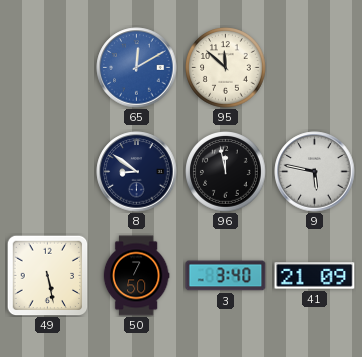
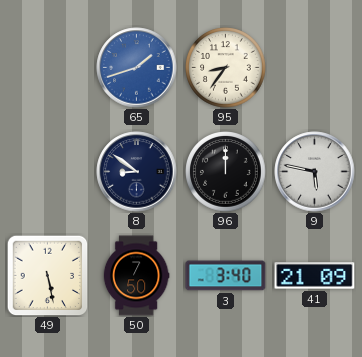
65: 12:10 -> 1:42 (137, 68)
95: 11:52 -> 8:36 (226, 68)
96: 11:58 -> 12:00 (226, 172)
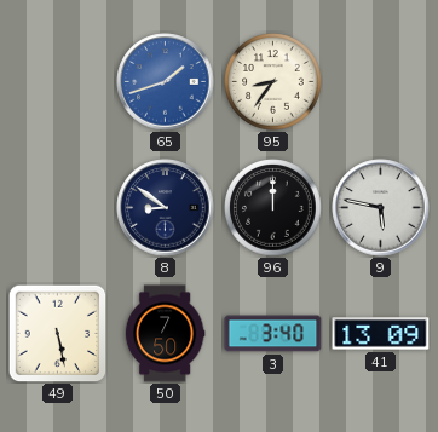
41: 21:09 -> 13:09 (381, 334)
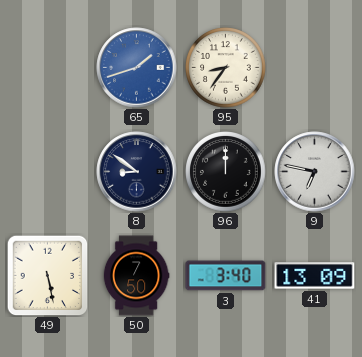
9: 5:47 -> 6:47 (315, 172)
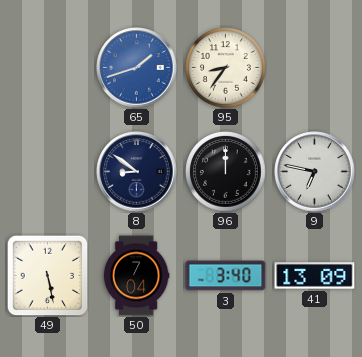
50: 7:50 -> 7:04 (136, 276)
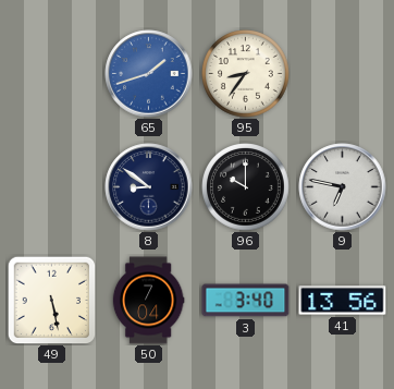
96: 12:00 -> 10:00 (246, 187)
41: 13:09 -> 13:56 (343, 301)
